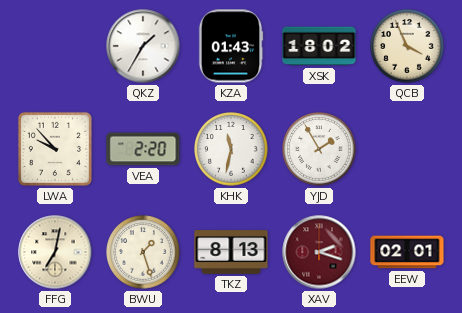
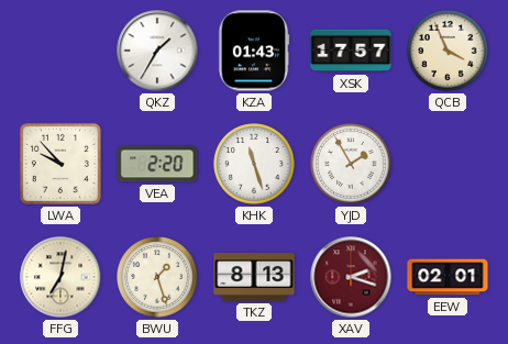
XSK: 18:02 -> 17:57 (351, 51)
KHK: 11:32 -> 11:27 (254, 164)
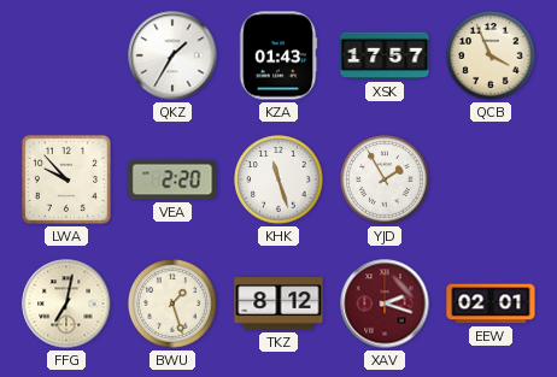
TKZ: 8:13 -> 8:12 (278, 304)
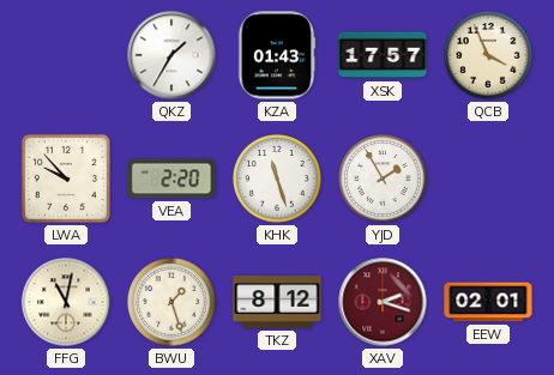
FFG: 7:02 -> 11:02 (66, 302)
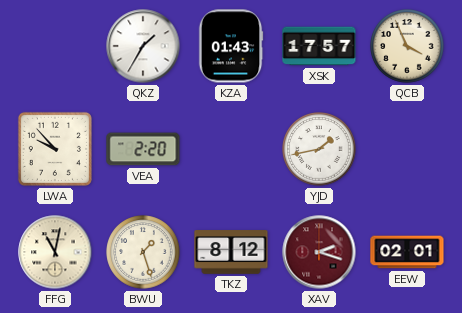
KHK: 11:27 -> none (277, 179)
YJD: 1:55 -> 1:43 (319, 149)
